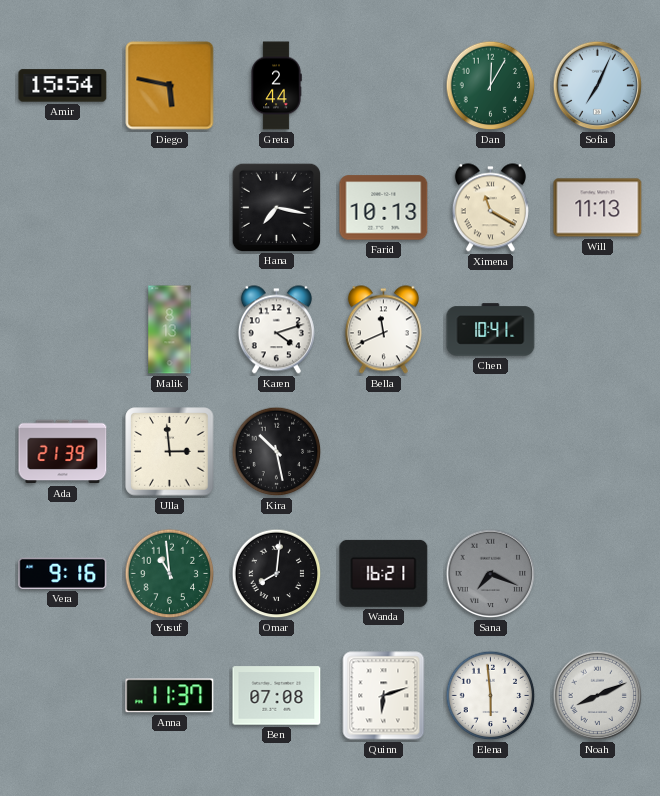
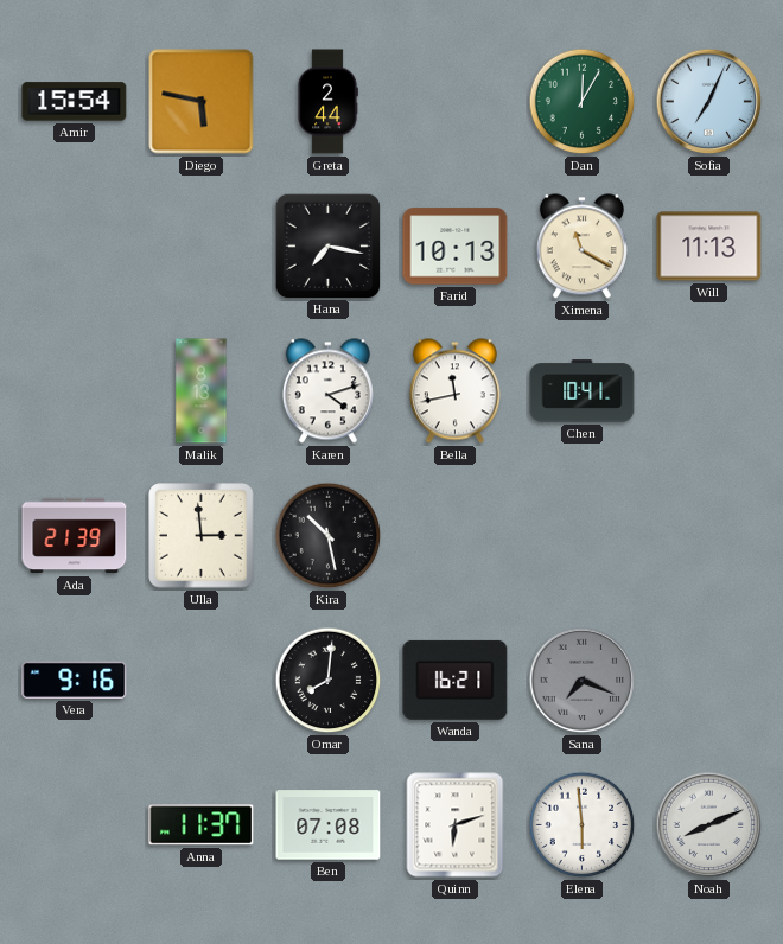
Bella: 11:41 -> 11:43 (454, 391)
Yusuf: 10:59 -> none (170, 574)
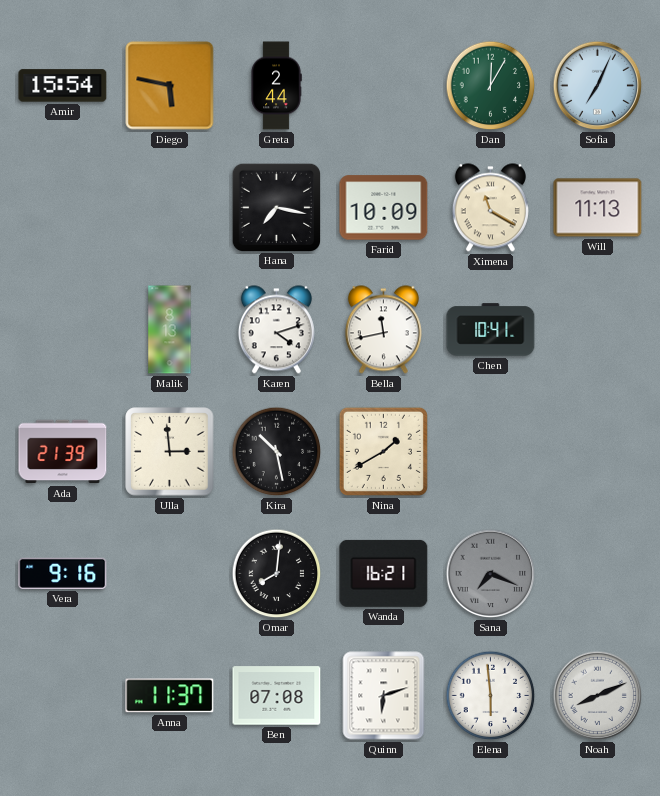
Farid: 10:13 -> 10:09 (384, 208)
Nina: none -> 1:40 (383, 451)
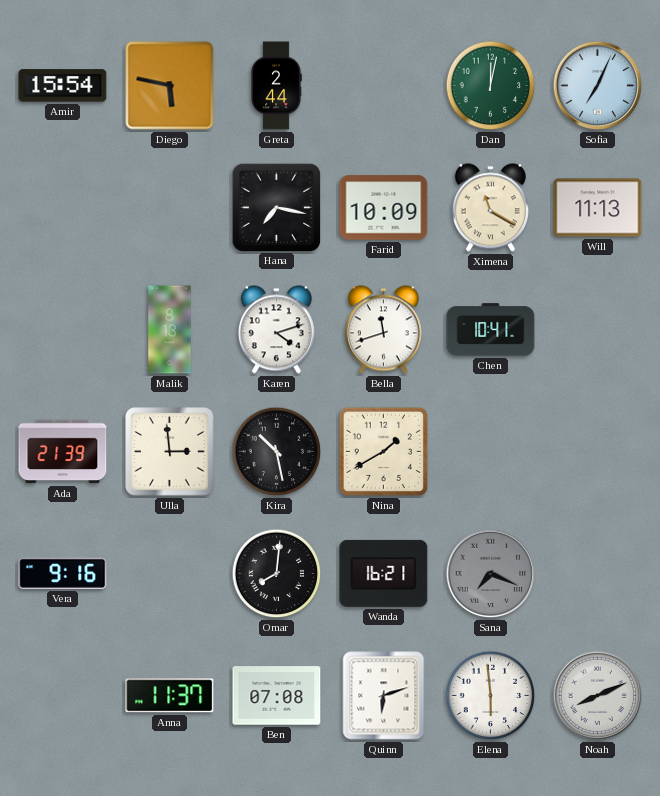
Dan: 12:05 -> 12:02 (491, 86)
Bella: 11:43 -> 11:42 (383, 330)
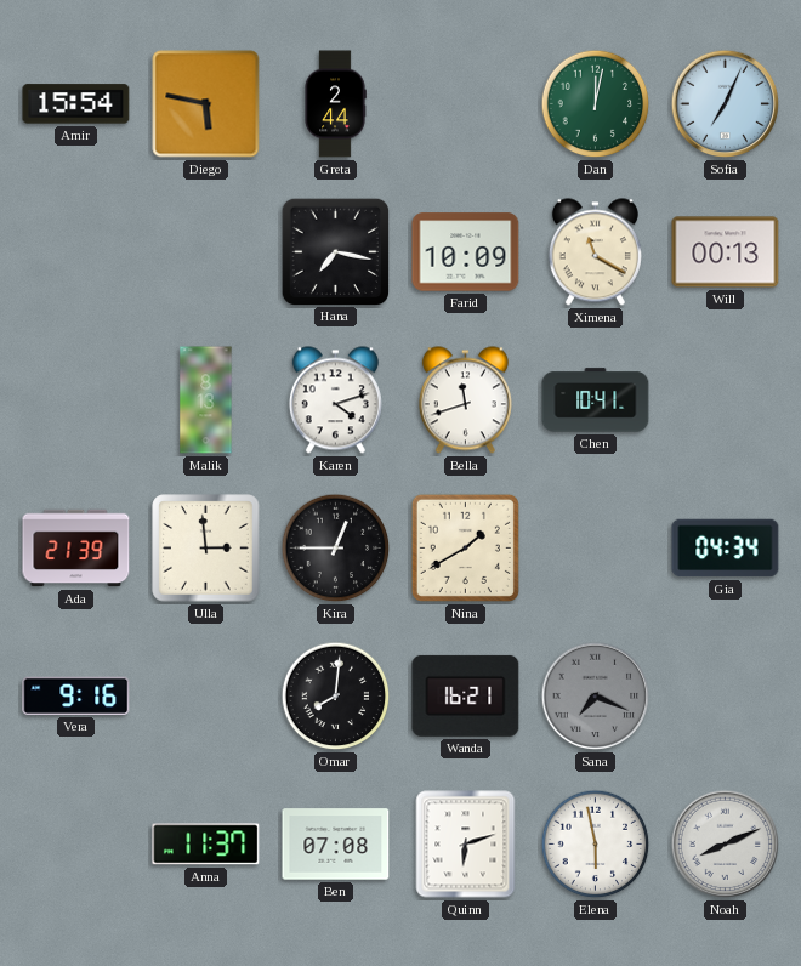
Will: 11:13 -> 00:13 (726, 252)
Kira: 10:28 -> 12:45 (336, 549)
Gia: none -> 04:34 (726, 549)
Elena: 5:59 -> 5:58 (596, 845)
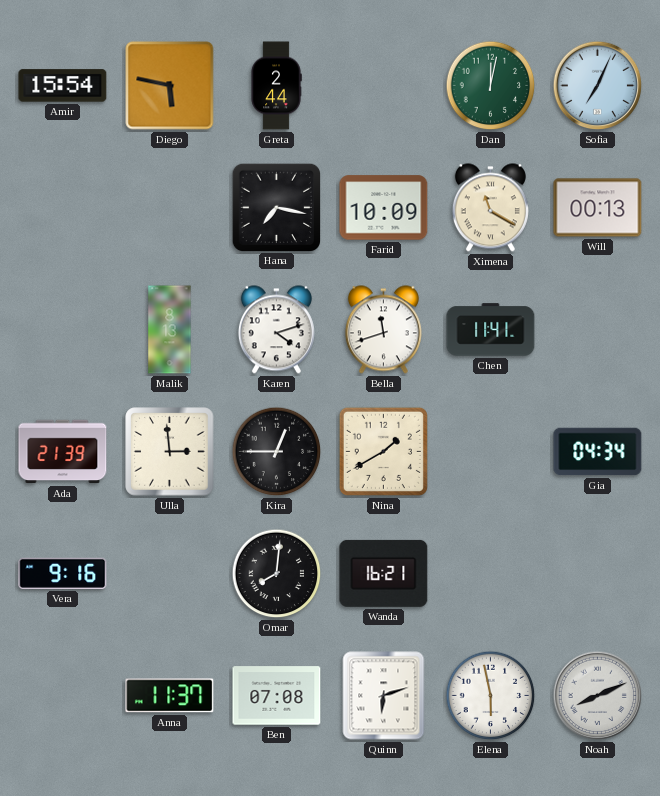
Chen: 10:41 -> 11:41 (491, 330)
Sana: 7:19 -> none (596, 697)
